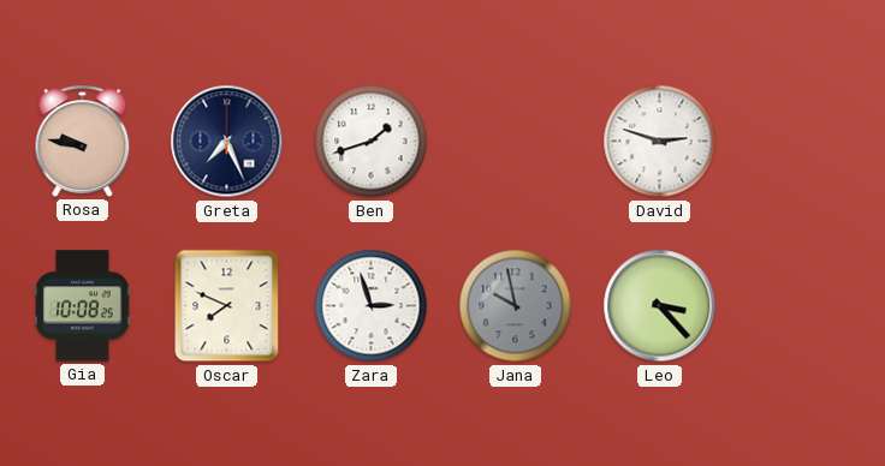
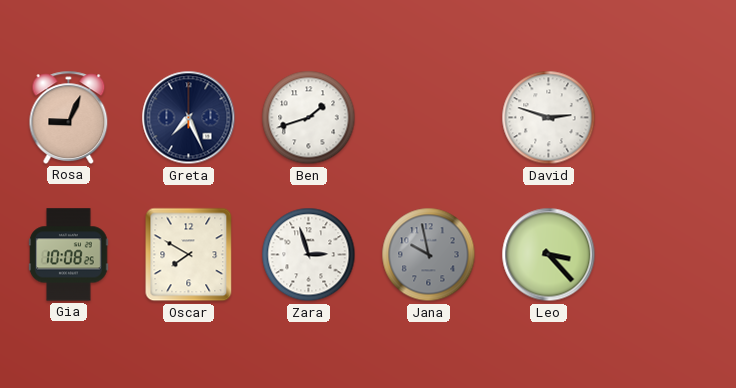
Rosa: 9:47 -> 9:04 (69, 117)
Oscar: 7:49 -> 7:50 (189, 255)
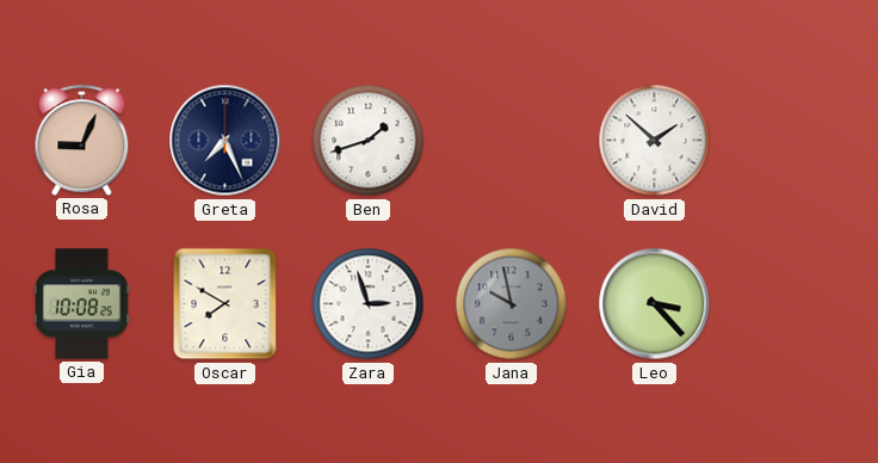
David: 2:48 -> 1:52 (655, 141)
